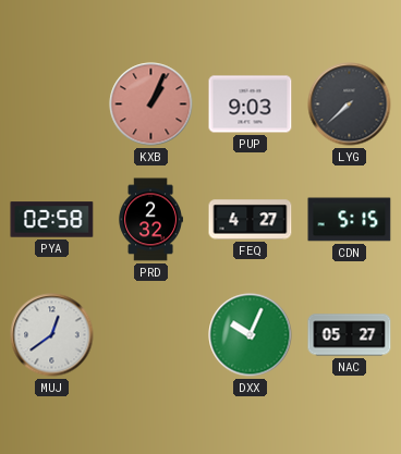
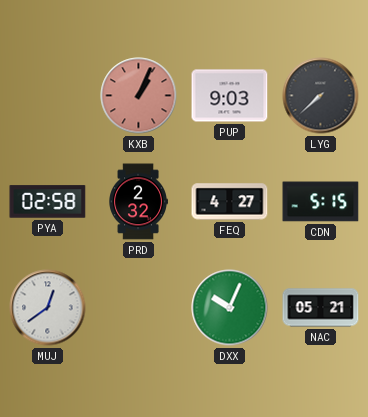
NAC: 05:27 -> 05:21 (321, 308)
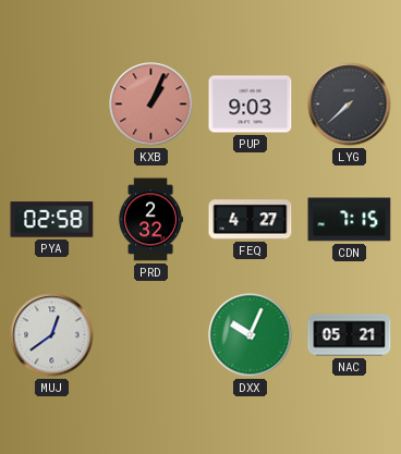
CDN: 5:15 -> 7:15 (350, 220)
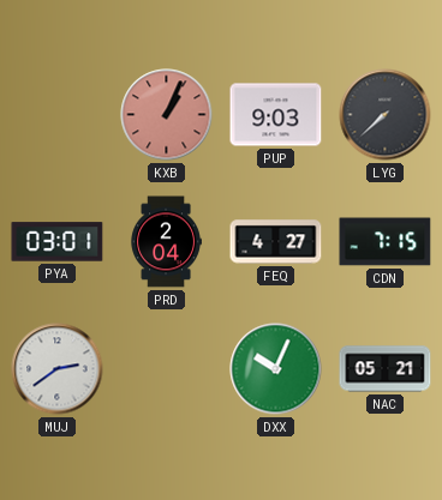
PYA: 02:58 -> 03:01 (58, 242)
PRD: 2:32 -> 2:04 (166, 242)
MUJ: 12:39 -> 2:39 (58, 369)
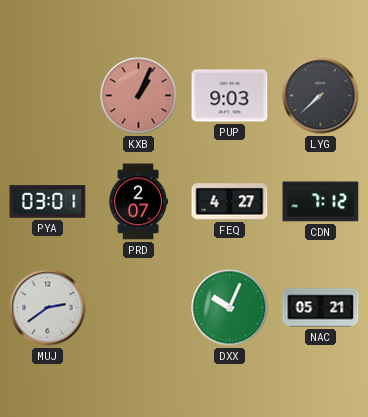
PRD: 2:04 -> 2:07 (138, 202)
CDN: 7:15 -> 7:12 (321, 202)
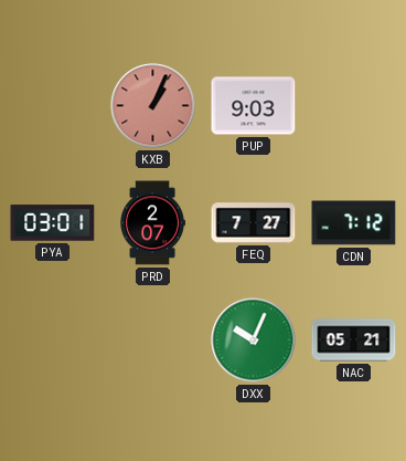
LYG: 7:38 -> none (321, 96)
FEQ: 4:27 -> 7:27 (254, 223)
MUJ: 2:39 -> none (48, 308)
